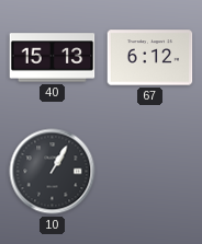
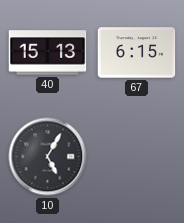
67: 6:12 -> 6:15 (137, 53)
10: 1:05 -> 5:05 (48, 157)
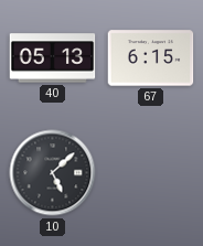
40: 15:13 -> 05:13 (53, 58)
10: 5:05 -> 5:08 (53, 173)
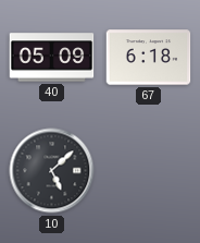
40: 05:13 -> 05:09 (52, 58)
67: 6:15 -> 6:18 (149, 58)
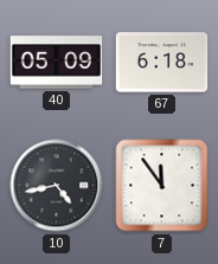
10: 5:08 -> 4:43 (57, 186)
7: none -> 11:54 (162, 186)
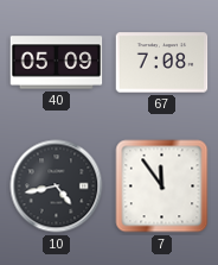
67: 6:18 -> 7:08 (162, 63)
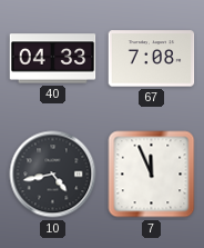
40: 05:09 -> 04:33 (53, 59)
7: 11:54 -> 11:56 (152, 175)
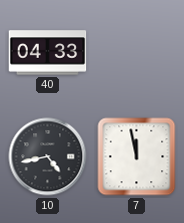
67: 7:08 -> none (152, 59)
7: 11:56 -> 11:58 (137, 157)
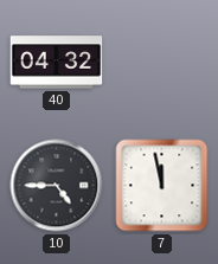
40: 04:33 -> 04:32 (57, 63)
10: 4:43 -> 4:45 (57, 186)
